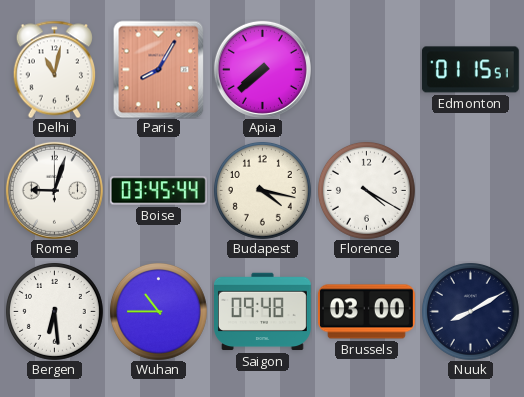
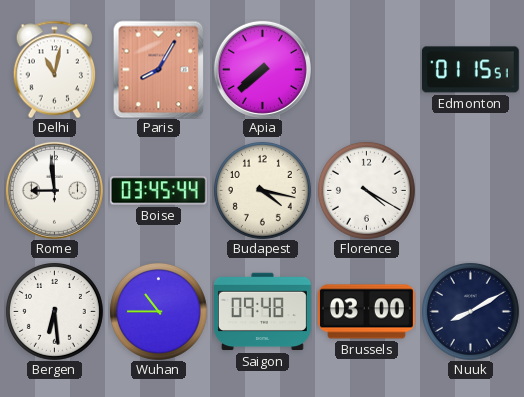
Rome: 9:03 -> 8:59 (54, 190)
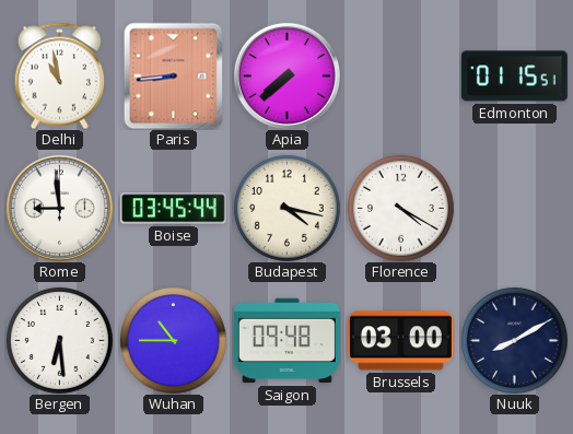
Delhi: 11:02 -> 10:58 (59, 75)
Paris: 8:05 -> 8:44 (174, 75)
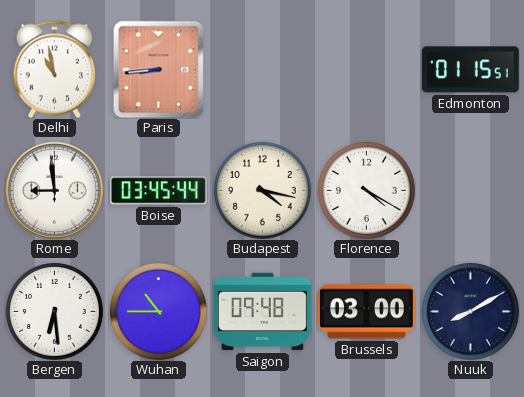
Apia: 7:38 -> none (286, 75)
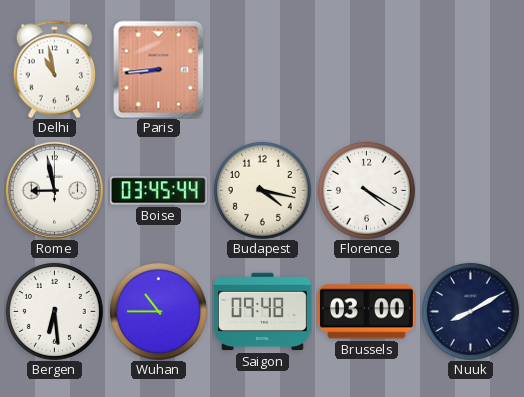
Edmonton: 01:15 -> none (470, 70)
Rome: 8:59 -> 8:58 (54, 190)
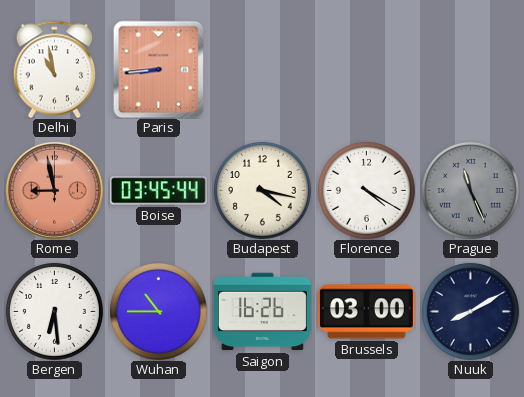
Rome dial: white -> salmon (54, 190)
Prague: none -> 11:26 (470, 190)
Saigon: 09:48 -> 16:26 (263, 312)
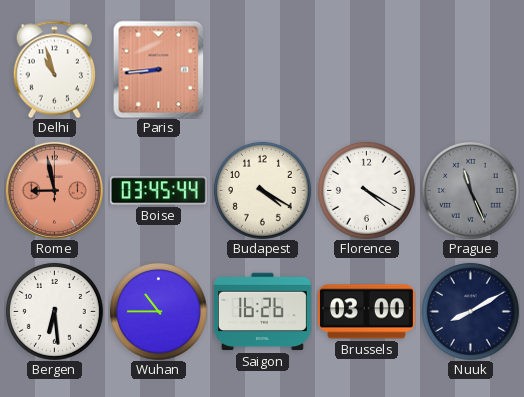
Delhi: 10:58 -> 10:57 (54, 69)
Budapest: 4:17 -> 4:20 (262, 190)
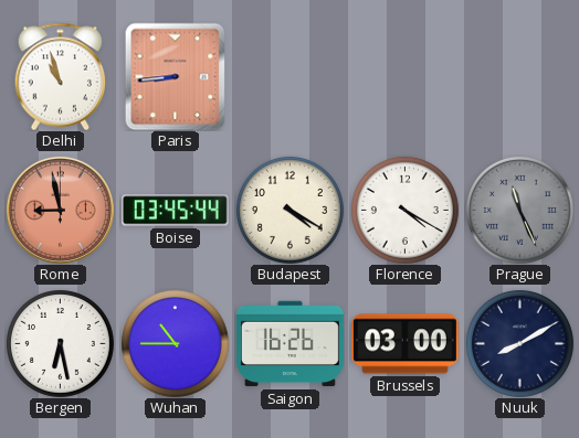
Bergen: 6:29 -> 6:28 (60, 343)
